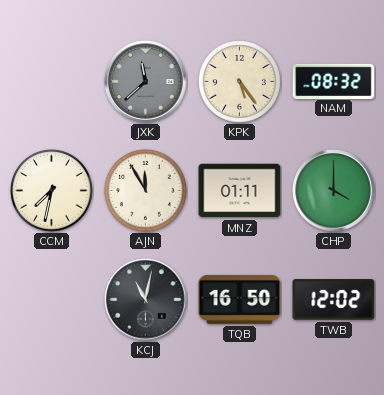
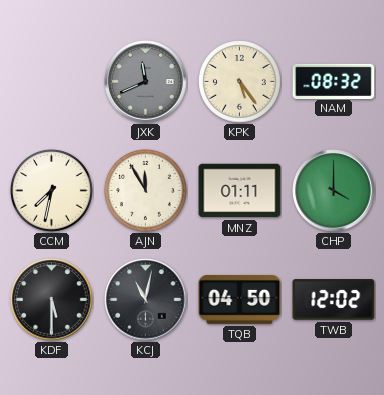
JXK: 11:38 -> 11:41 (146, 82)
KDF: none -> 5:30 (52, 300)
TQB: 16:50 -> 04:50 (240, 299)
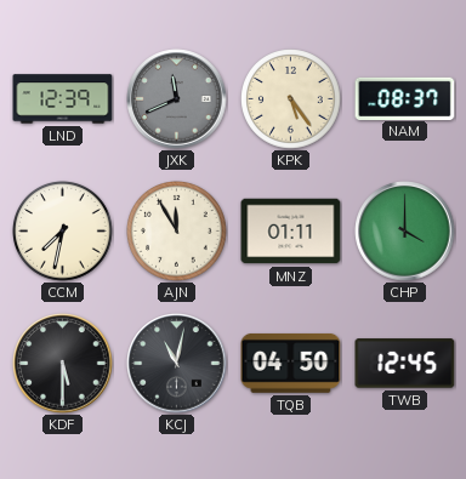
LND: none -> 12:39 (63, 99)
NAM: 08:32 -> 08:37 (405, 98)
TWB: 12:02 -> 12:45 (405, 364)
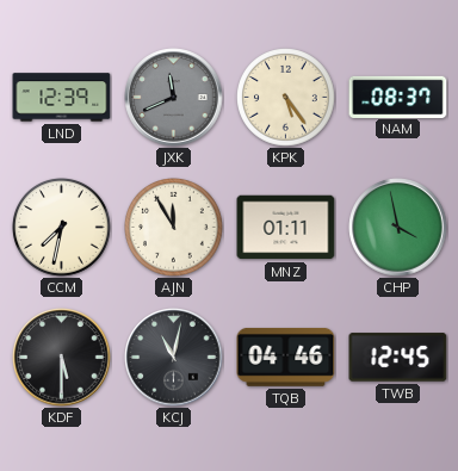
CHP: 4:00 -> 3:58 (398, 228)
TQB: 04:50 -> 04:46 (286, 357)
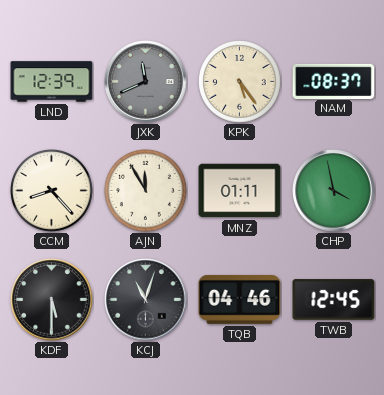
CCM: 7:32 -> 8:23 (52, 191)
KCJ: 11:02 -> 11:03 (146, 300)
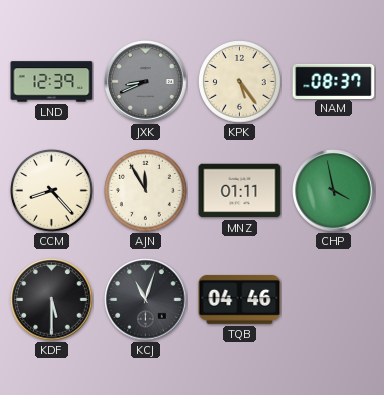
JXK: 11:41 -> 8:41 (146, 82)
TWB: 12:45 -> none (334, 300)
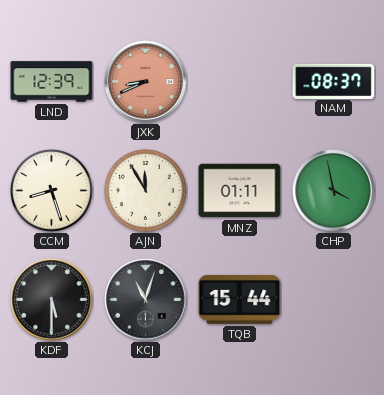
JXK dial: grey -> salmon (146, 82)
KPK: 5:24 -> none (240, 82)
CCM: 8:23 -> 8:27 (52, 191)
TQB: 04:46 -> 15:44 (240, 299)
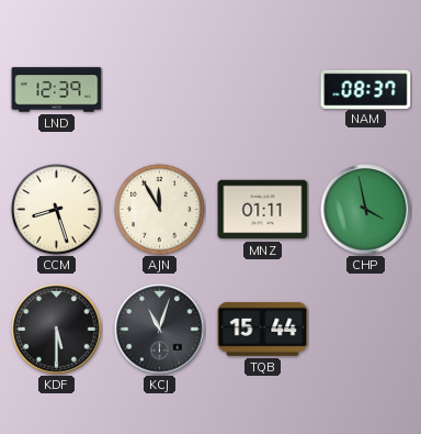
JXK: 8:41 -> none (146, 82)
